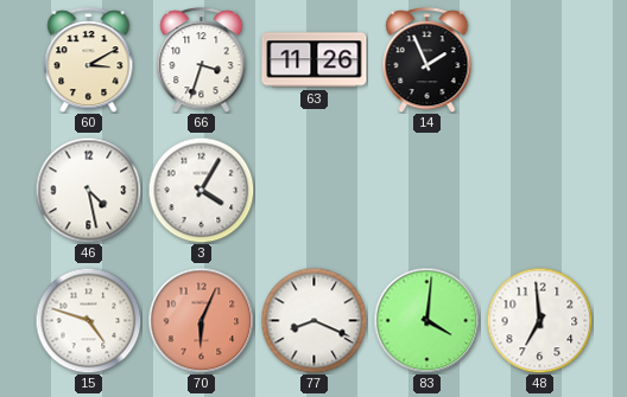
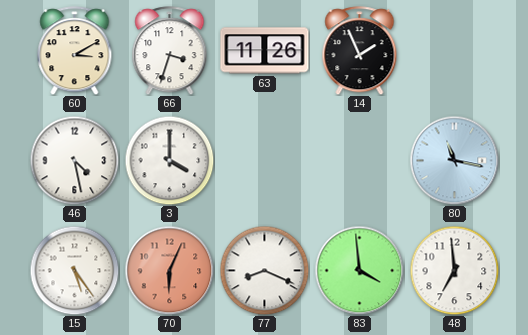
3: 4:05 -> 4:00 (169, 160)
80: none -> 11:17 (454, 160)
15: 4:48 -> 5:24 (74, 270)
83: 4:01 -> 3:59 (359, 270)
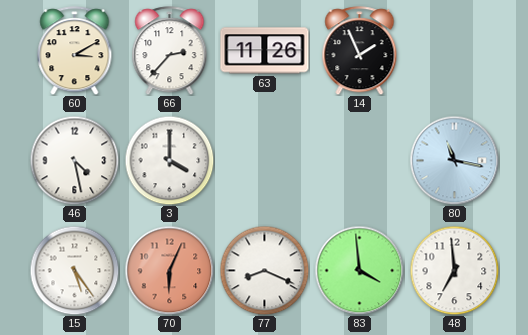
66: 3:33 -> 2:37 (170, 51)
